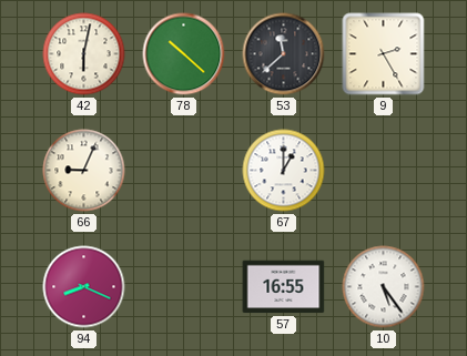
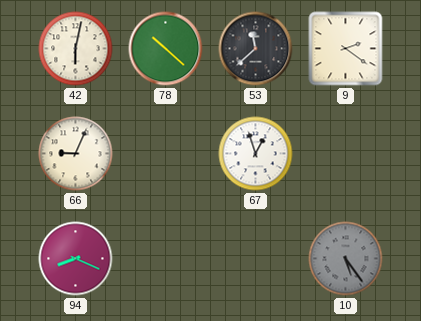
9: 2:25 -> 2:21 (346, 49)
67: 1:00 -> 12:57 (256, 154)
57: 16:55 -> none (284, 287)
10 dial: white -> grey (346, 259)
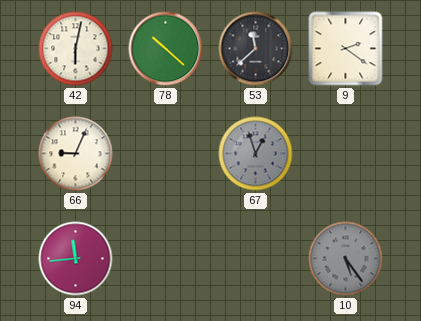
67 dial: white -> grey (256, 154)
94: 8:19 -> 11:44 (76, 259)
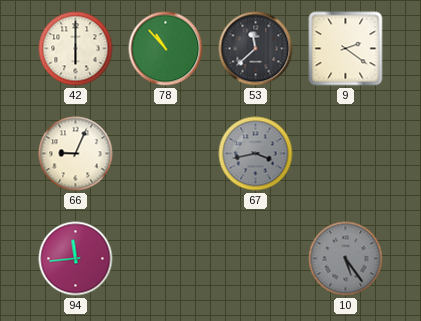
42: 6:02 -> 6:00 (76, 49)
78: 10:22 -> 10:53 (166, 49)
67: 12:57 -> 3:43 (256, 154)
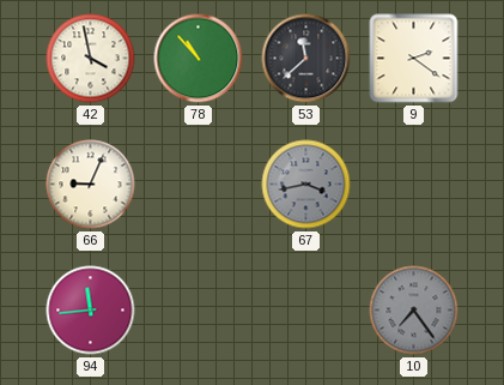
42: 6:00 -> 3:58 (91, 59)
10: 5:24 -> 7:24 (414, 311)
